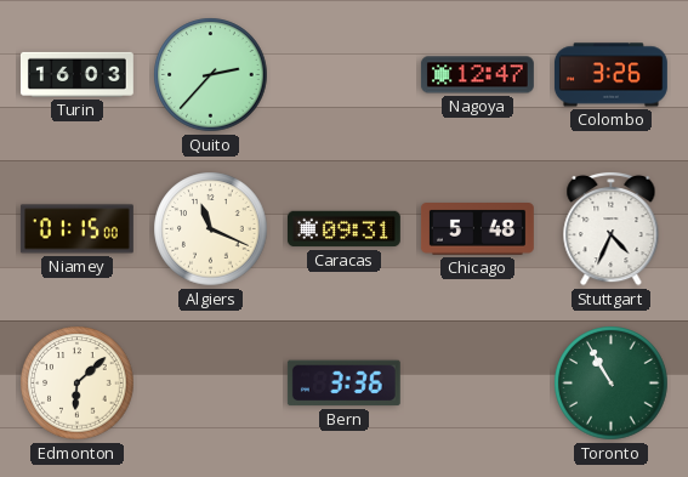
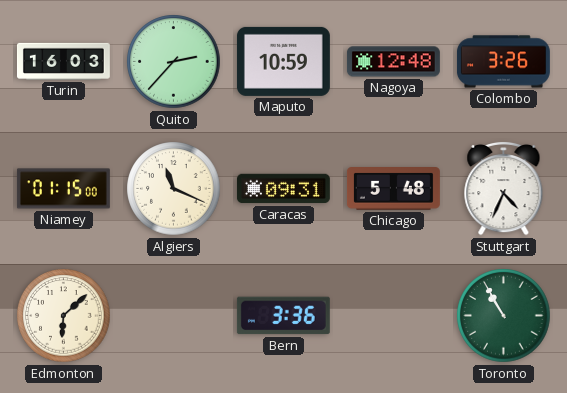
Maputo: none -> 10:59 (283, 61)
Nagoya: 12:47 -> 12:48 (393, 62)
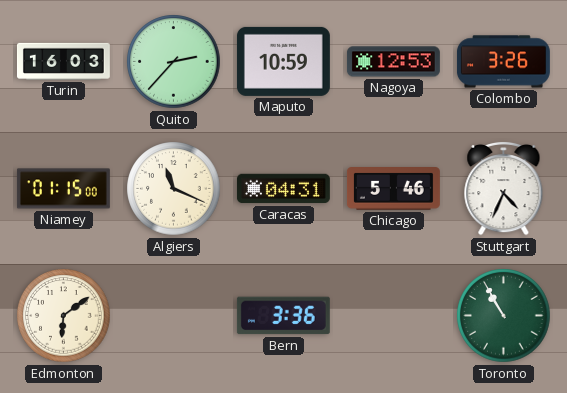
Nagoya: 12:48 -> 12:53 (393, 62)
Caracas: 09:31 -> 04:31 (283, 189)
Chicago: 5:48 -> 5:46 (393, 189)
Edmonton: 6:08 -> 6:09 (64, 316)
